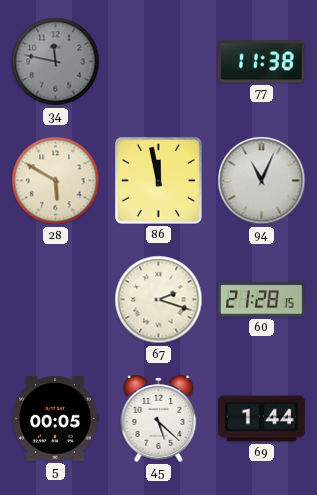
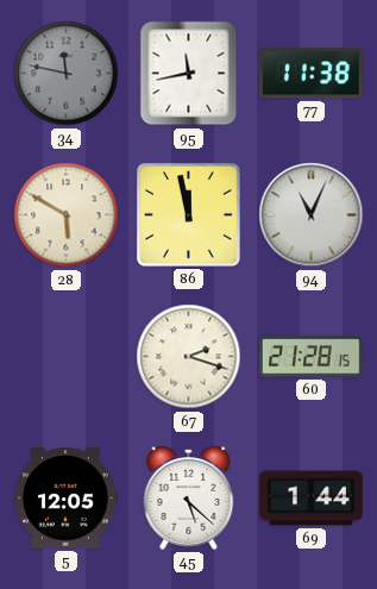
95: none -> 11:43 (189, 74)
5: 00:05 -> 12:05 (65, 499)
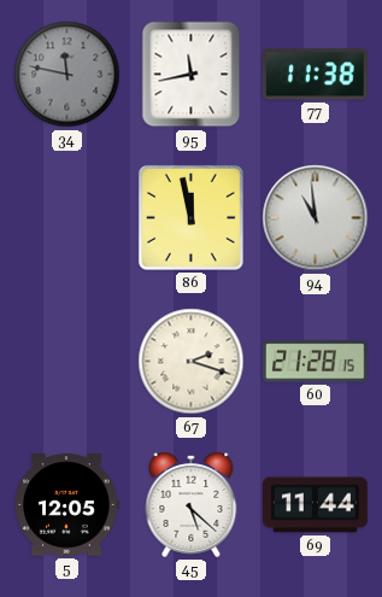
28: 5:50 -> none (67, 215)
94: 11:04 -> 10:59 (316, 218)
69: 1:44 -> 11:44 (316, 505)
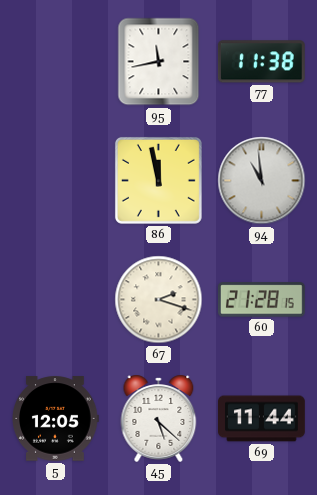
34: 11:47 -> none (67, 75)
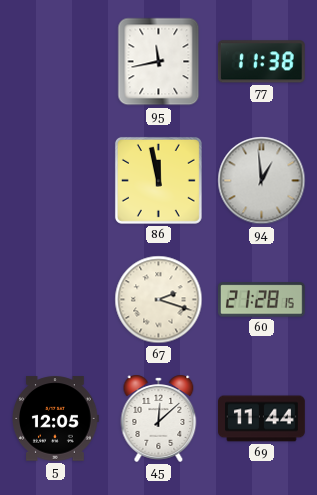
94: 10:59 -> 12:59 (262, 181)
45: 5:22 -> 12:08 (159, 418)
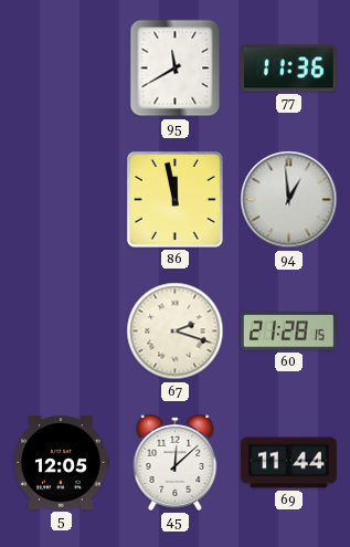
95: 11:43 -> 11:40 (176, 69)
77: 11:38 -> 11:36 (288, 69)
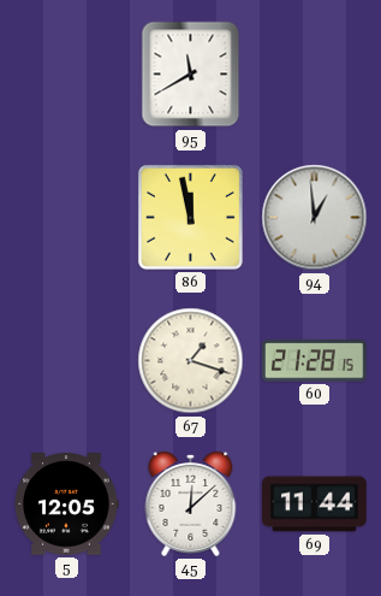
77: 11:36 -> none (288, 69)
67: 2:18 -> 1:18 (191, 361)
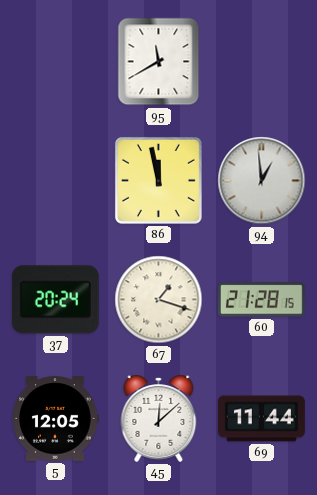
37: none -> 20:24 (55, 300)
